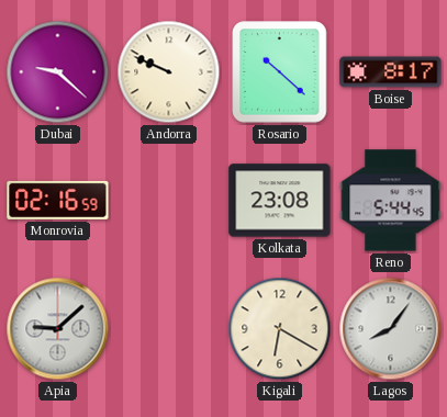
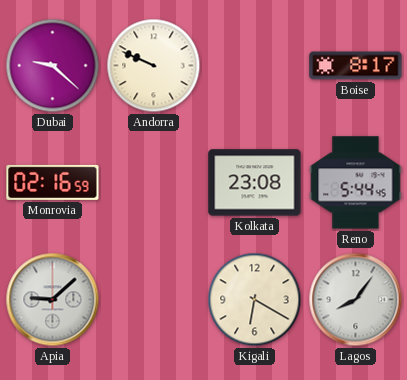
Rosario: 10:22 -> none (280, 72)
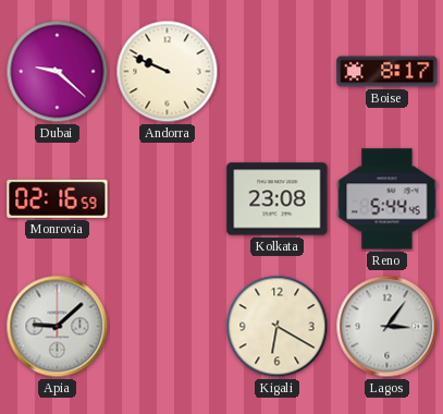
Lagos: 8:06 -> 3:06 (387, 327)
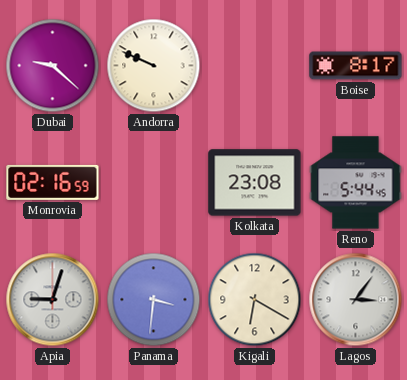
Apia: 9:08 -> 9:03 (53, 300)
Panama: none -> 3:31 (154, 300)
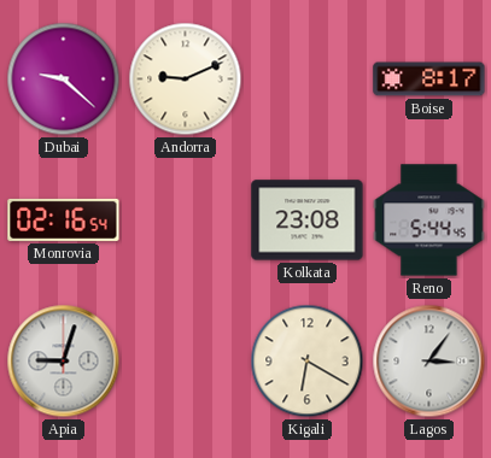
Andorra: 9:49 -> 9:11 (186, 80)
Monrovia: 02:16:59 -> 02:16:54 (64, 219)
Panama: 3:31 -> none (154, 300)
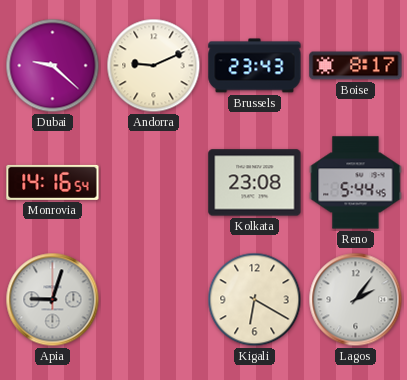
Brussels: none -> 23:43 (255, 66)
Monrovia: 02:16 -> 14:16 (53, 182)
Lagos: 3:06 -> 2:06 (356, 300)
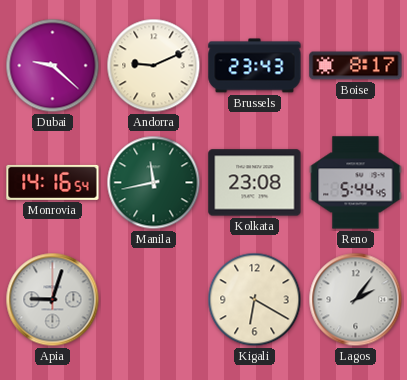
Manila: none -> 11:43 (154, 183)
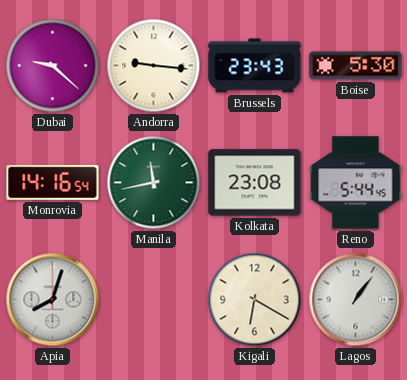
Andorra: 9:11 -> 9:16 (154, 66)
Boise: 8:17 -> 5:30 (356, 66)
Apia: 9:03 -> 8:03 (53, 300)
Lagos: 2:06 -> 1:06 (356, 300)
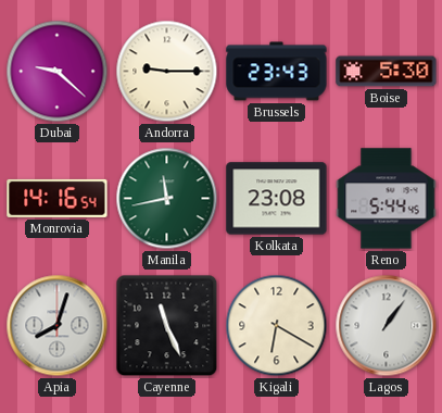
Andorra: 9:16 -> 9:15 (167, 72)
Cayenne: none -> 11:26 (167, 326)
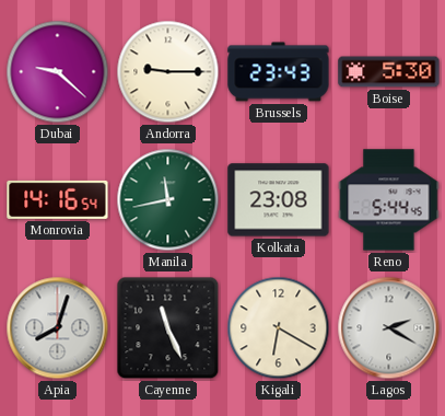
Lagos: 1:06 -> 2:20 (389, 328)
